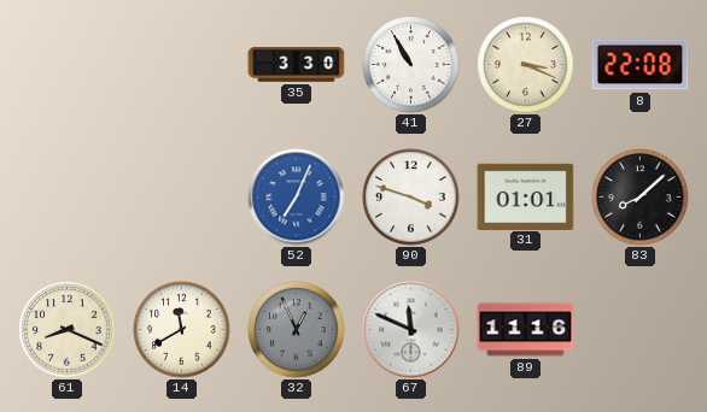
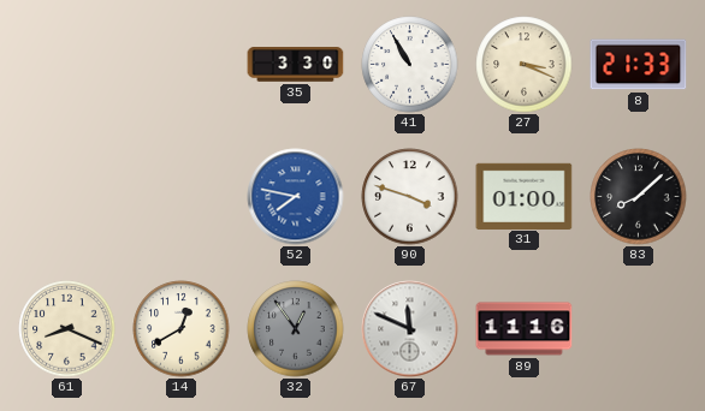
8: 22:08 -> 21:33 (639, 65)
52: 7:04 -> 7:47 (296, 197)
31: 01:01 -> 01:00 (525, 196)
14: 11:40 -> 12:40 (182, 329)
32: 12:56 -> 12:54 (296, 329)
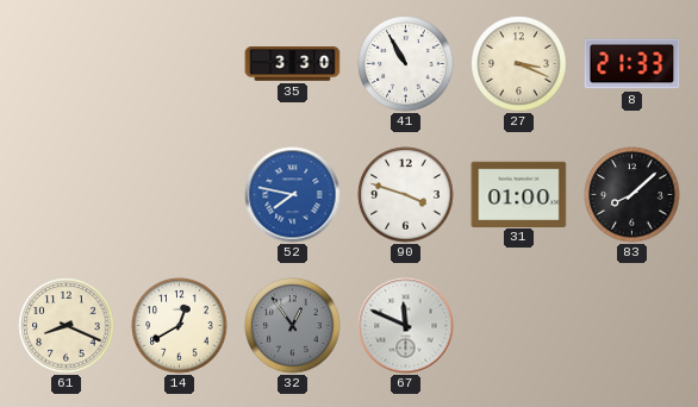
89: 11:16 -> none (525, 329)
